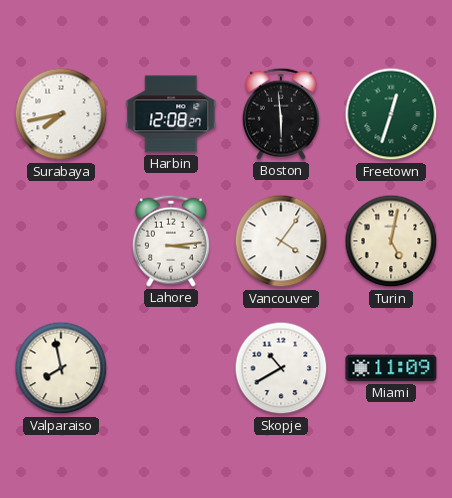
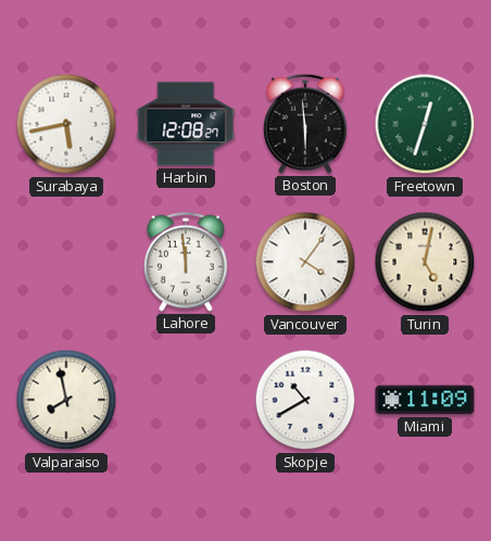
Surabaya: 7:43 -> 5:43 (66, 124)
Lahore: 3:14 -> 11:59 (186, 262)
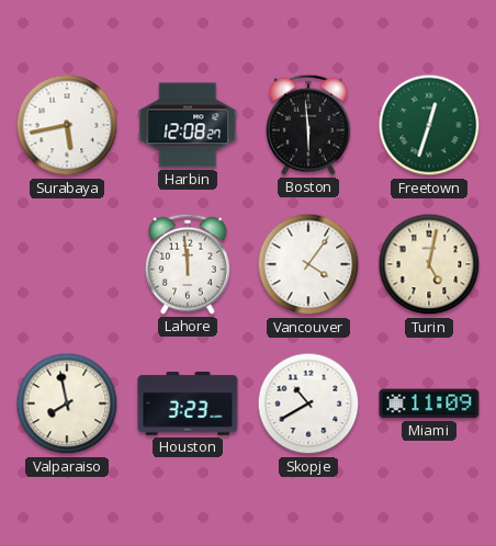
Houston: none -> 3:23 (188, 405)
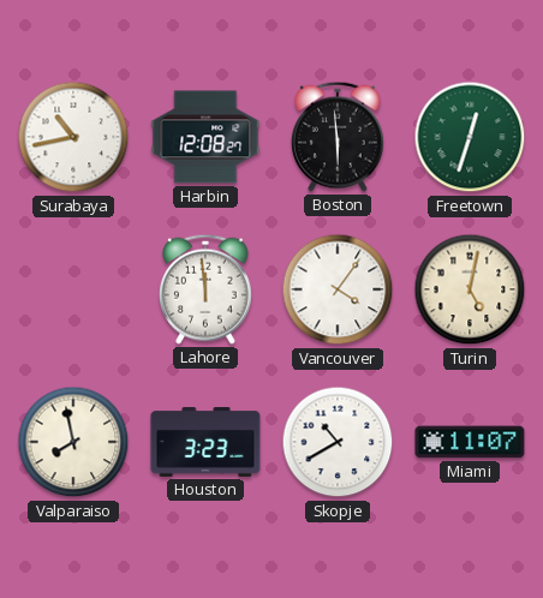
Surabaya: 5:43 -> 10:43 (73, 137)
Miami: 11:09 -> 11:07 (470, 442)
